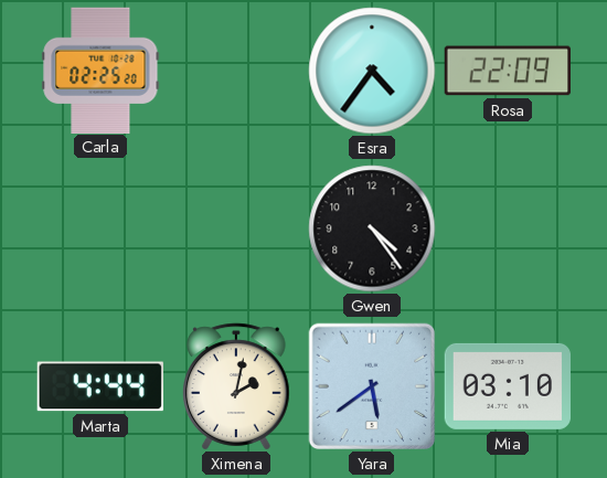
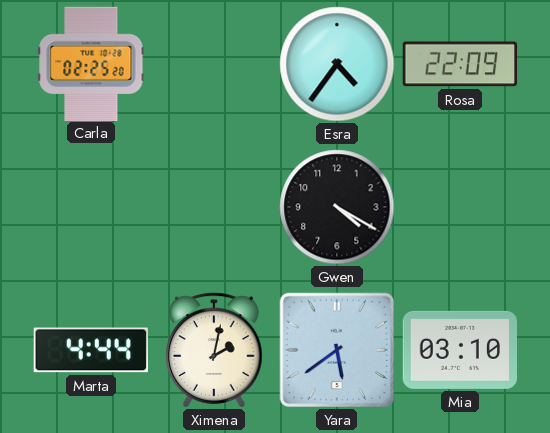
Gwen: 4:24 -> 4:20 (337, 207)
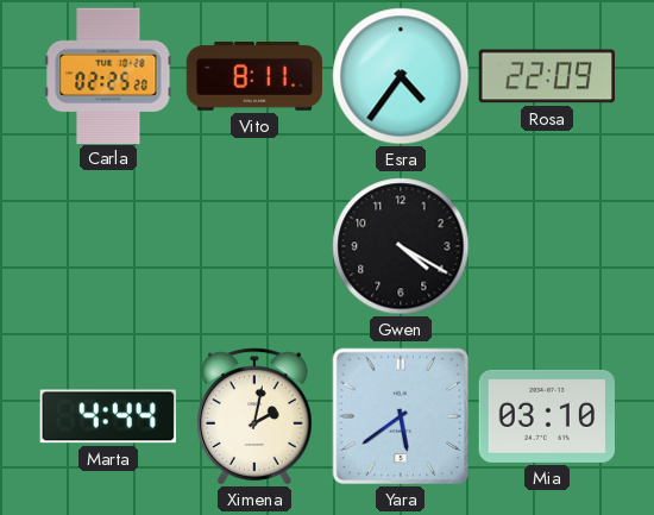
Vito: none -> 8:11 (254, 77)
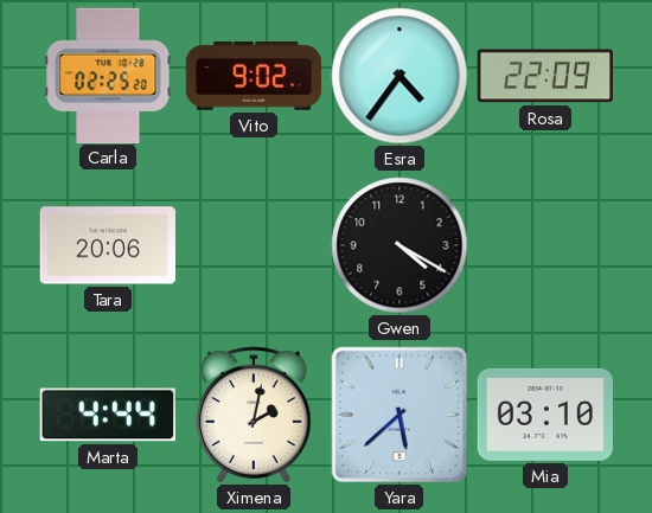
Vito: 8:11 -> 9:02 (254, 77)
Tara: none -> 20:06 (108, 245)
Yara: 5:39 -> 5:38 (399, 415)
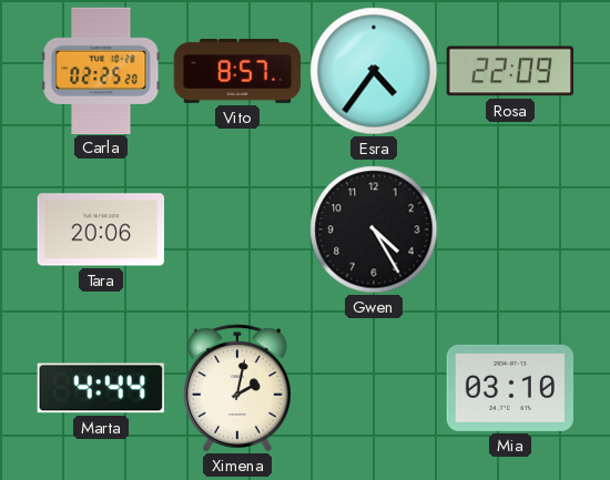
Vito: 9:02 -> 8:57 (237, 72)
Gwen: 4:20 -> 4:25 (374, 229)
Yara: 5:38 -> none (399, 415)
